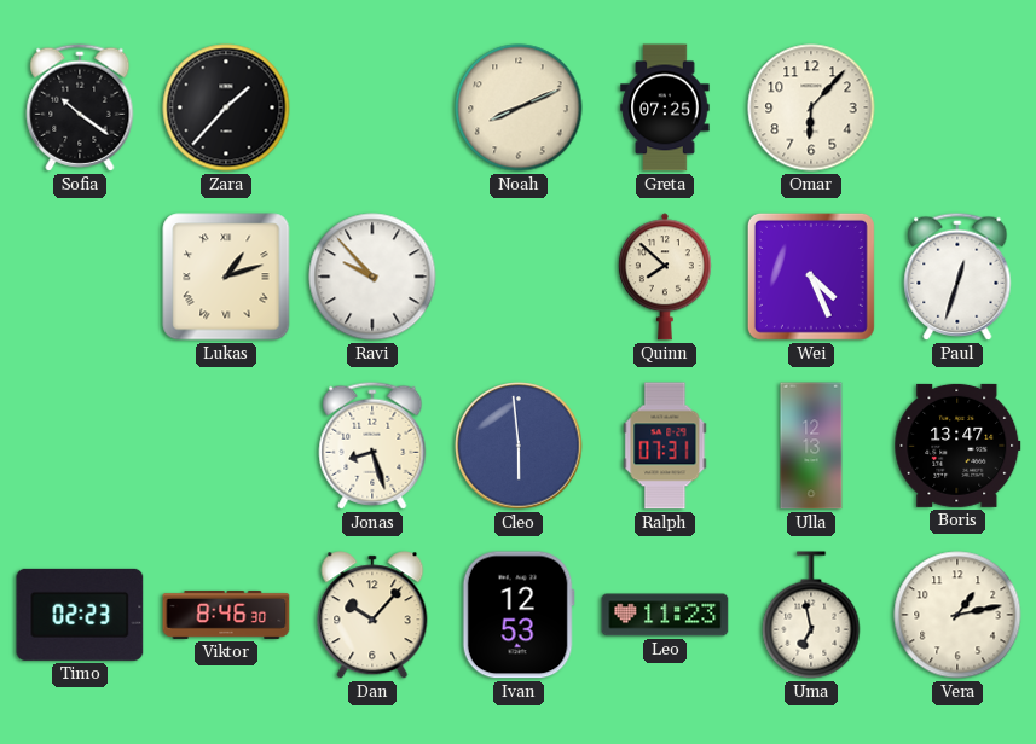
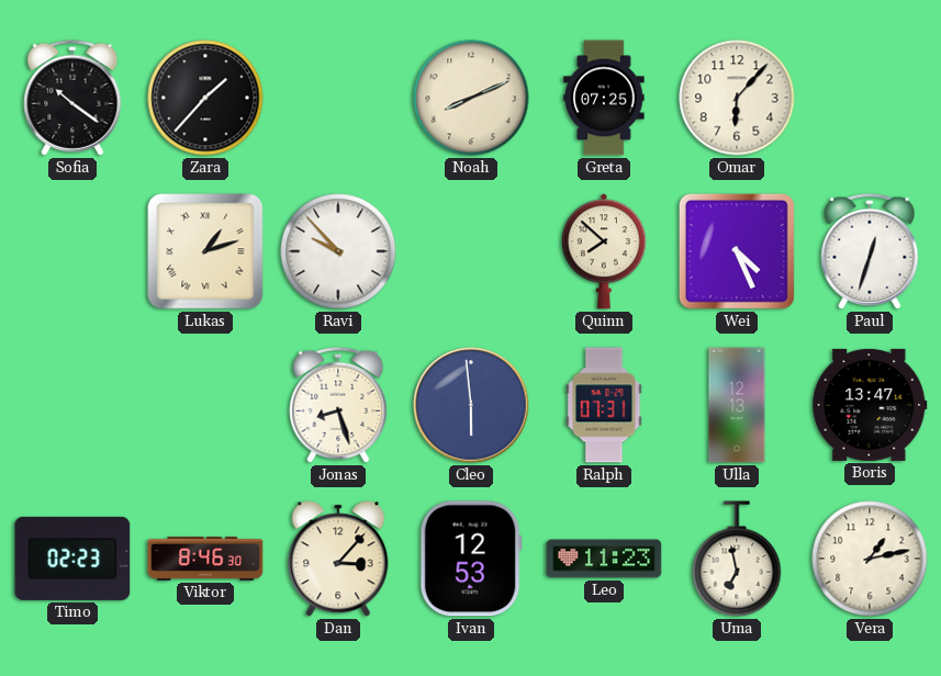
Dan: 10:07 -> 3:07 (338, 559)
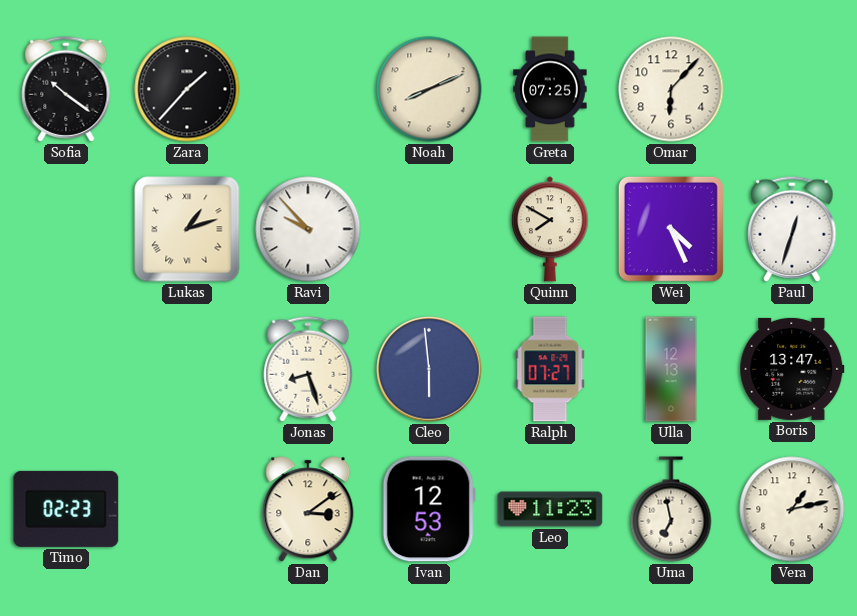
Quinn: 7:52 -> 7:50 (550, 229)
Ralph: 07:31 -> 07:27 (550, 369)
Viktor: 8:46 -> none (205, 559)
Dan: 3:07 -> 3:09 (308, 509)
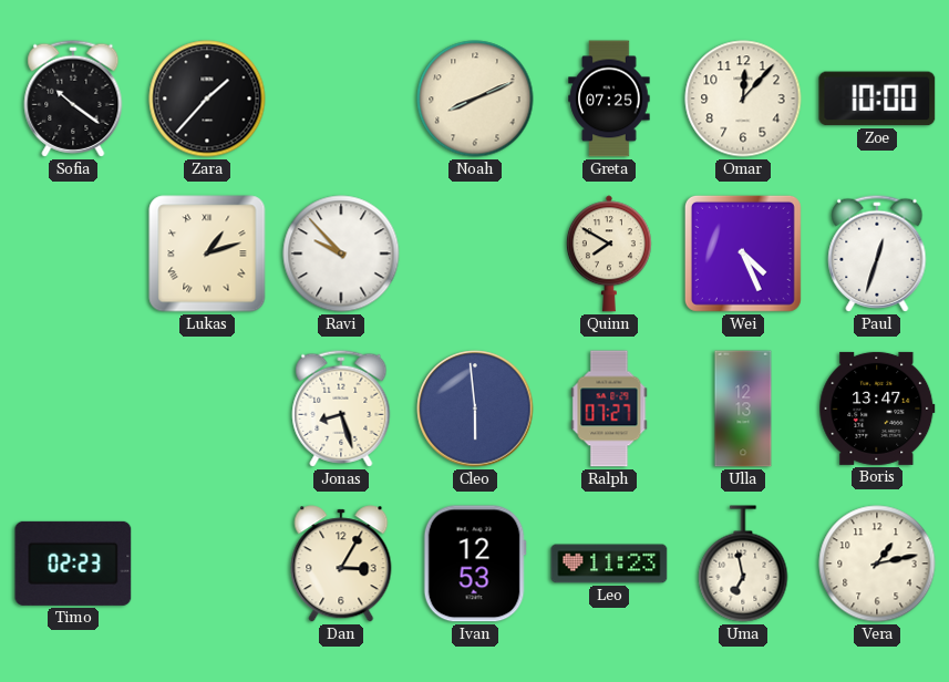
Omar: 6:07 -> 12:07 (743, 99)
Zoe: none -> 10:00 (877, 99)
Dan: 3:09 -> 3:05 (341, 564)
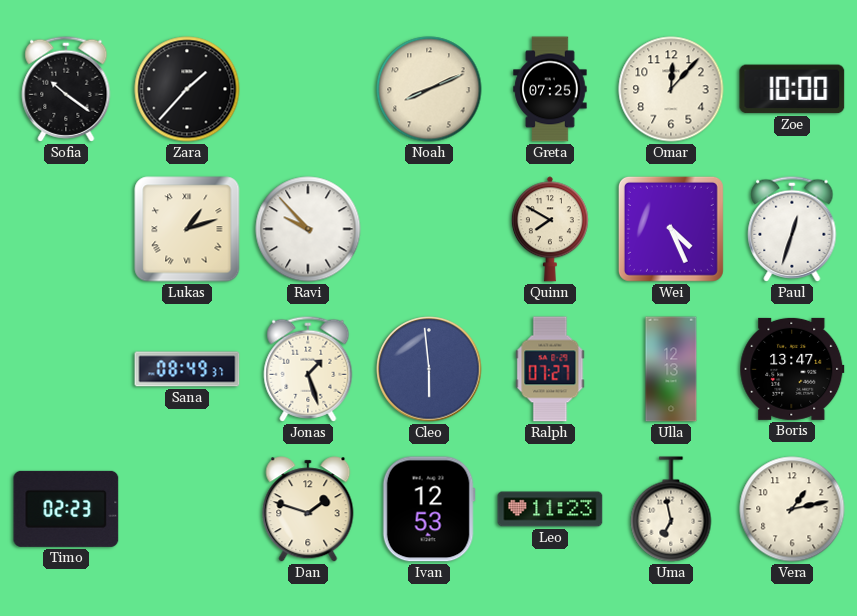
Sana: none -> 08:49 (187, 369)
Jonas: 8:27 -> 1:27 (308, 369)
Dan: 3:05 -> 1:48 (308, 509)
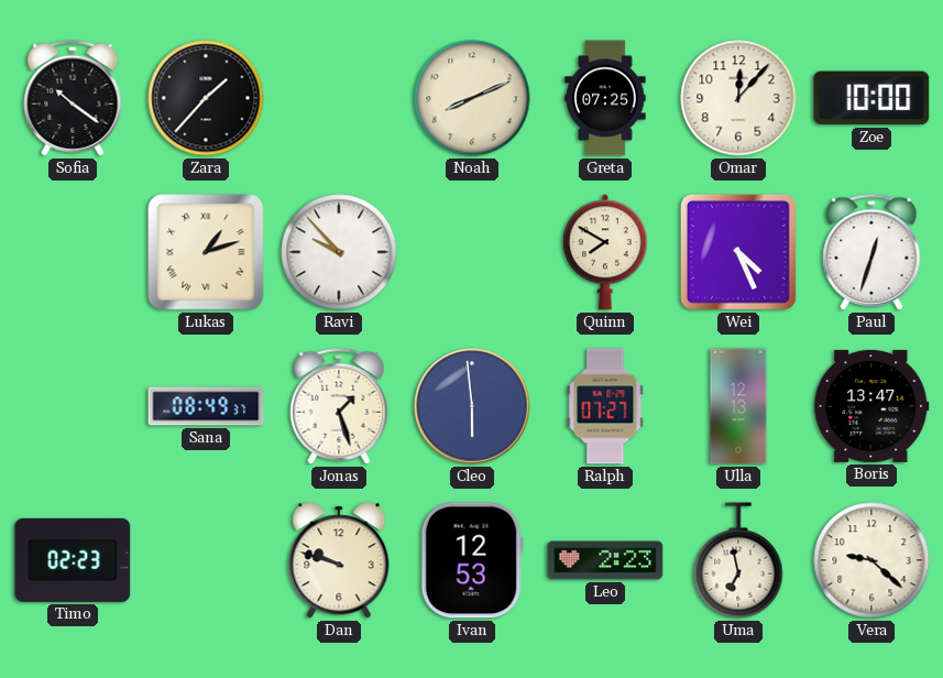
Dan: 1:48 -> 9:48 (339, 560)
Leo: 11:23 -> 2:23 (605, 560)
Vera: 1:13 -> 9:22 (871, 560)
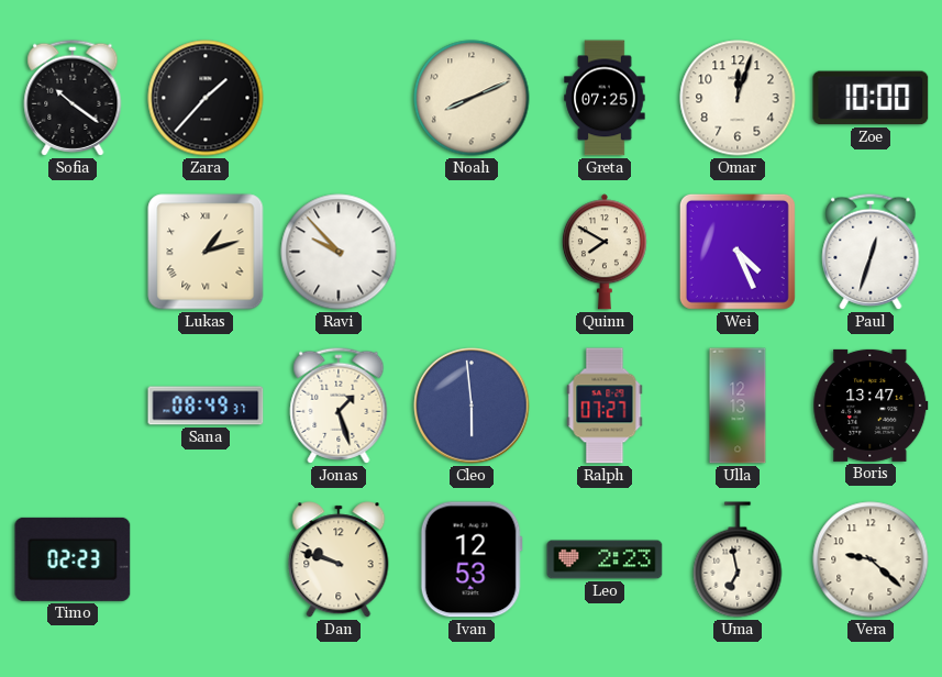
Omar: 12:07 -> 12:03 (738, 98)
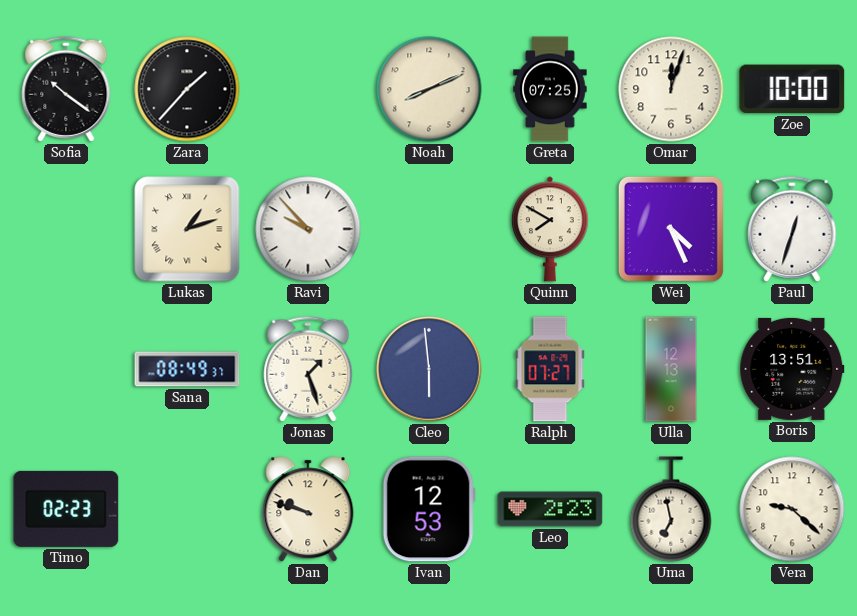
Boris: 13:47 -> 13:51 (792, 369)
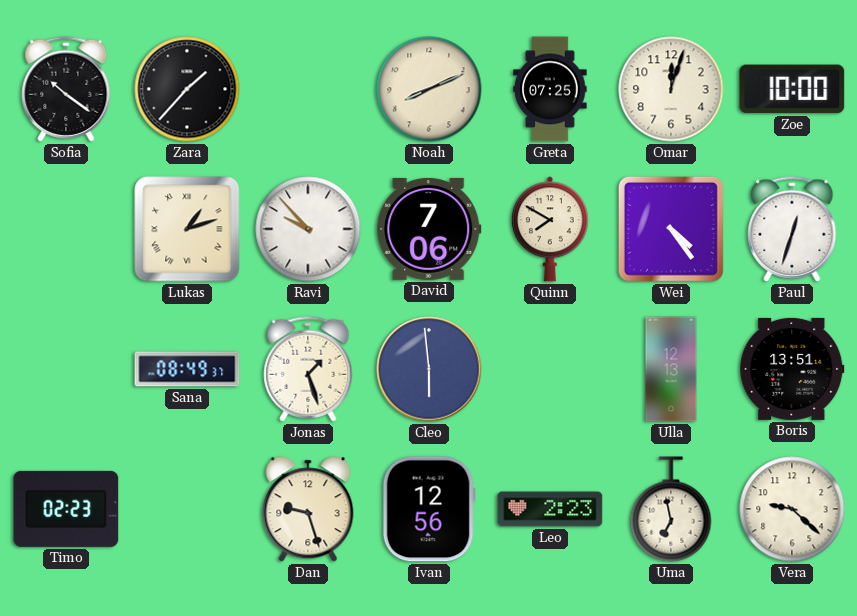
David: none -> 7:06 (429, 229)
Wei: 4:26 -> 4:24 (671, 229)
Ralph: 07:27 -> none (550, 369)
Dan: 9:48 -> 9:27 (308, 509)
Ivan: 12:53 -> 12:56 (429, 509)
